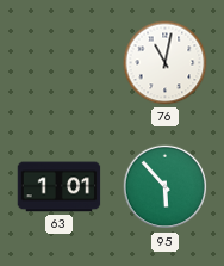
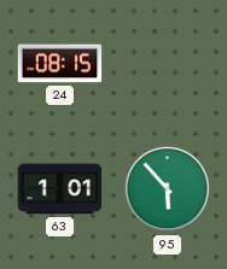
24: none -> 08:15 (60, 64)
76: 11:02 -> none (166, 63)
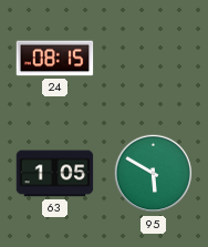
63: 1:01 -> 1:05 (55, 174)
95: 5:53 -> 5:50 (154, 174)
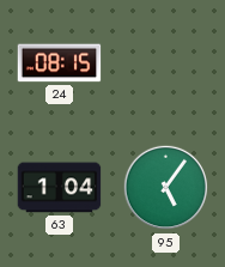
63: 1:05 -> 1:04 (60, 188)
95: 5:50 -> 5:06 (166, 188)
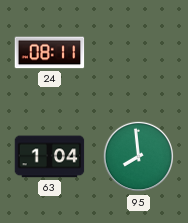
24: 08:15 -> 08:11 (50, 53)
95: 5:06 -> 7:59 (139, 157)
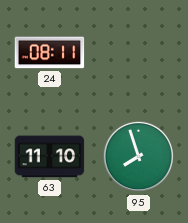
63: 1:04 -> 11:10 (50, 157)
95: 7:59 -> 7:57 (139, 157)
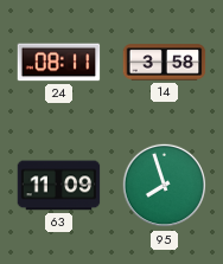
14: none -> 3:58 (165, 63)
63: 11:10 -> 11:09 (59, 186)
